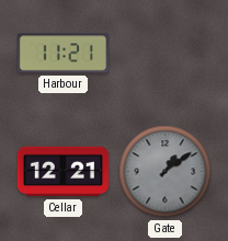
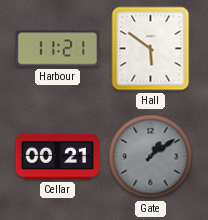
Hall: none -> 5:51 (151, 49)
Cellar: 12:21 -> 00:21 (58, 157)
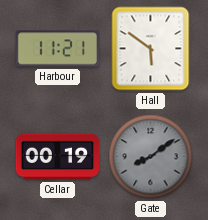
Cellar: 00:21 -> 00:19 (58, 157)
Gate: 1:09 -> 8:09 (151, 157)
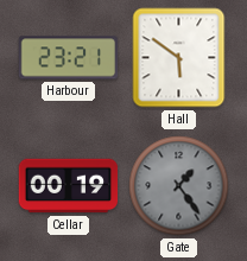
Harbour: 11:21 -> 23:21 (69, 58)
Gate: 8:09 -> 1:24 (179, 186)
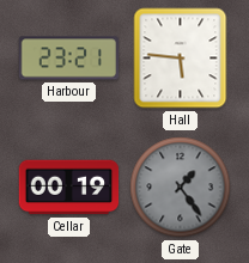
Hall: 5:51 -> 5:46 (181, 59)
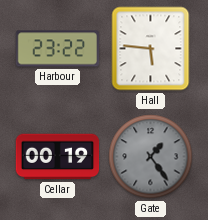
Harbour: 23:21 -> 23:22 (58, 49)
